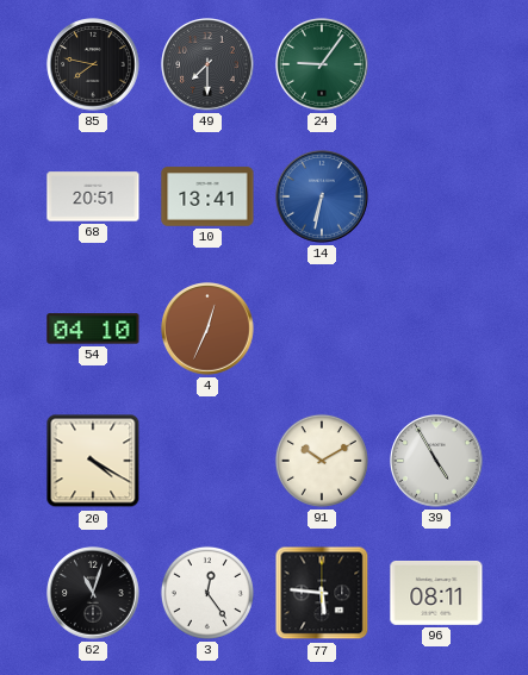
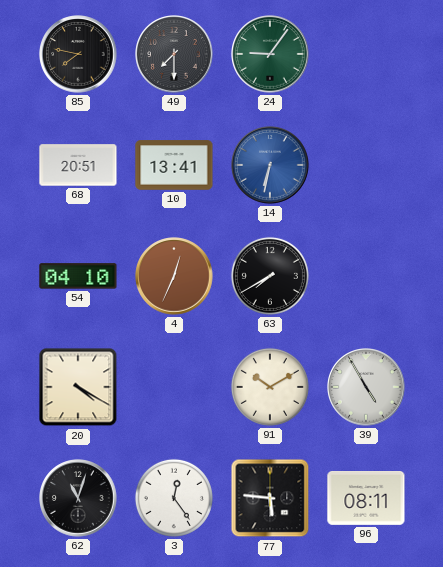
63: none -> 7:40 (270, 276)
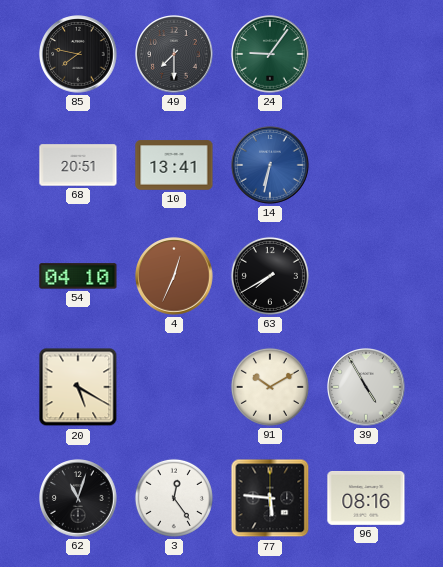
20: 4:20 -> 5:20 (78, 387)
96: 08:11 -> 08:16 (366, 499)
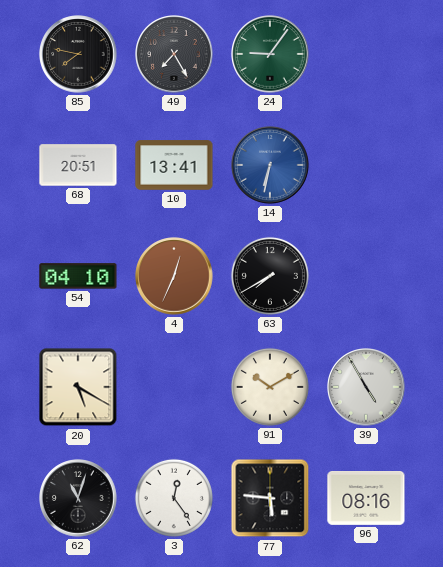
49: 7:30 -> 7:25 (174, 54)
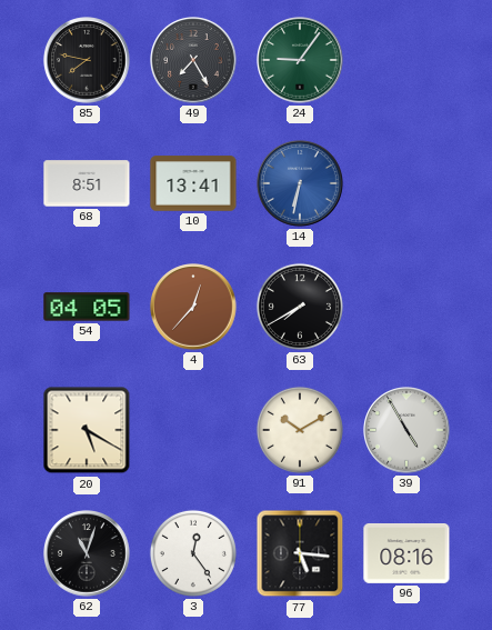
68: 20:51 -> 8:51 (87, 183)
54: 04:10 -> 04:05 (87, 307)
4: 12:34 -> 12:37 (193, 307)
77: 5:46 -> 5:16 (300, 553)
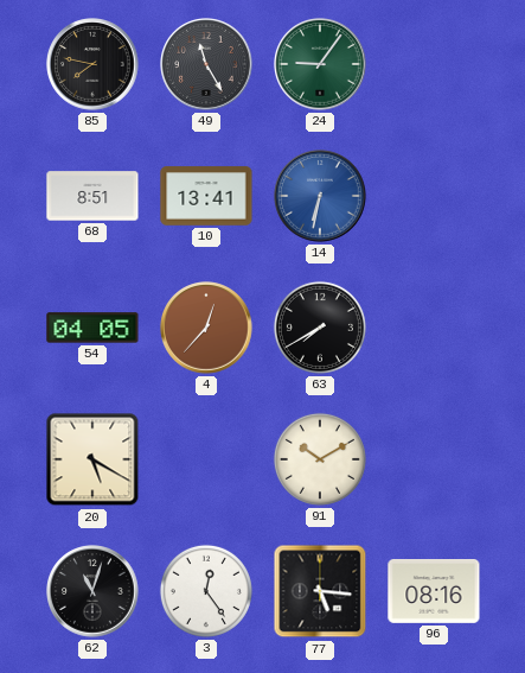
49: 7:25 -> 11:25 (206, 64)
39: 4:55 -> none (406, 430)
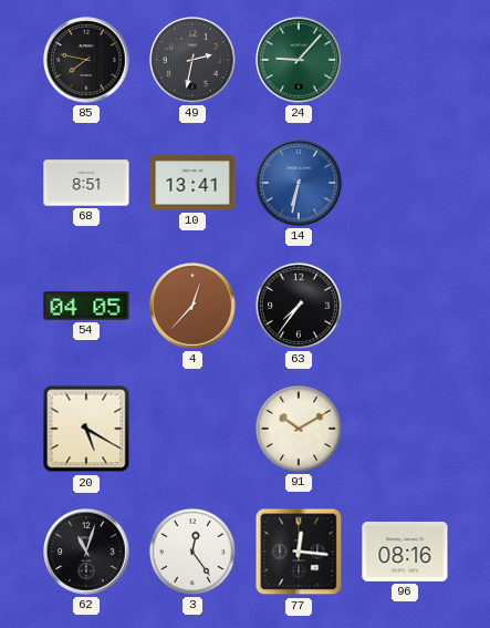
49: 11:25 -> 2:32 (192, 60)
24: 9:06 -> 9:07 (299, 60)
63: 7:40 -> 7:36 (299, 306)
77: 5:16 -> 12:16 (299, 552)
